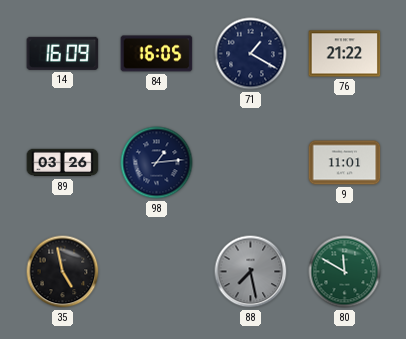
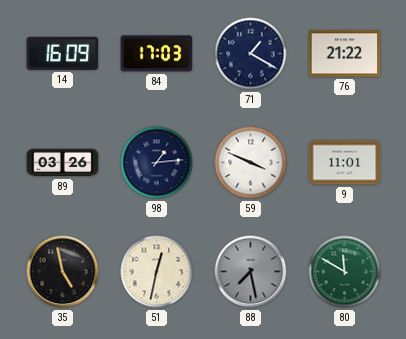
84: 16:05 -> 17:03 (157, 54)
59: none -> 3:49 (251, 163)
51: none -> 12:32 (157, 272)
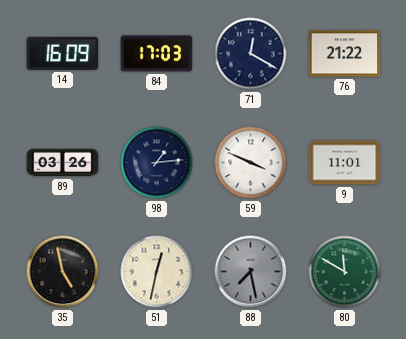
71: 1:20 -> 12:20 (251, 54)
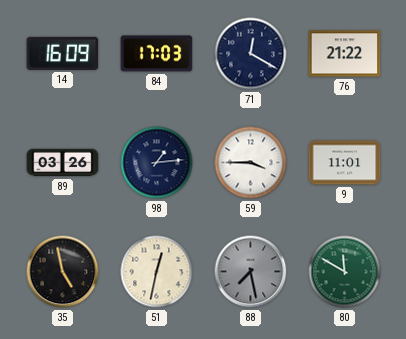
59: 3:49 -> 3:45 (251, 163)
